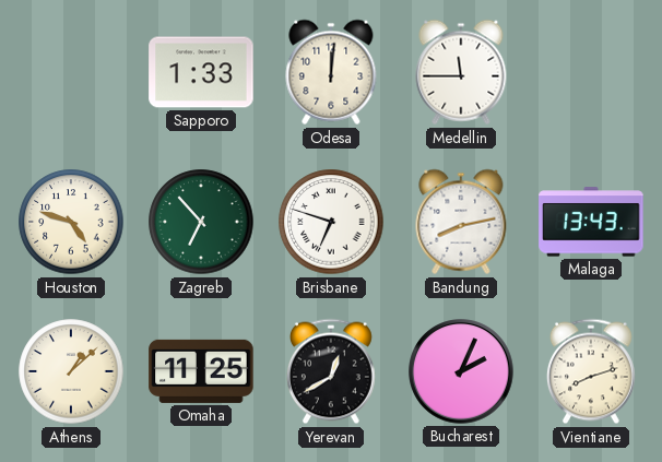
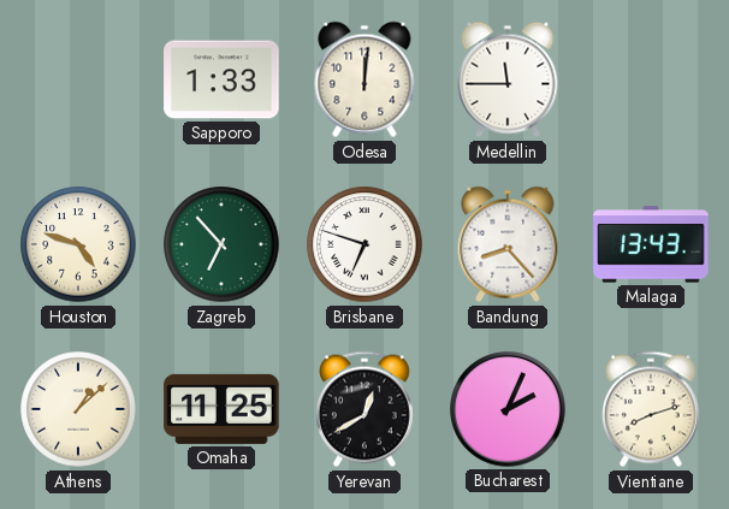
Bandung: 8:13 -> 8:23 (508, 244)
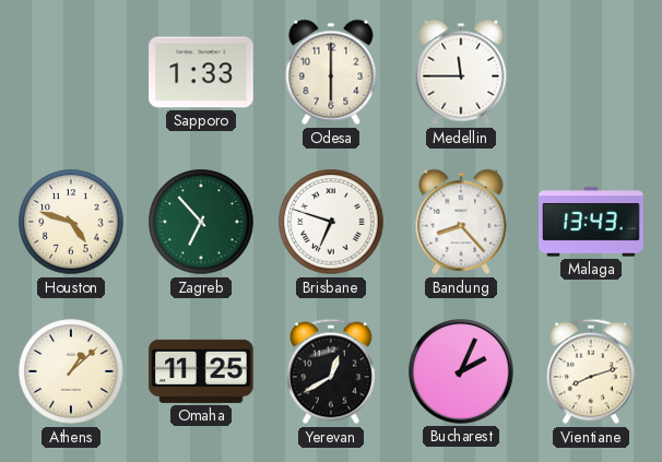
Odesa: 12:01 -> 6:00 (331, 72)
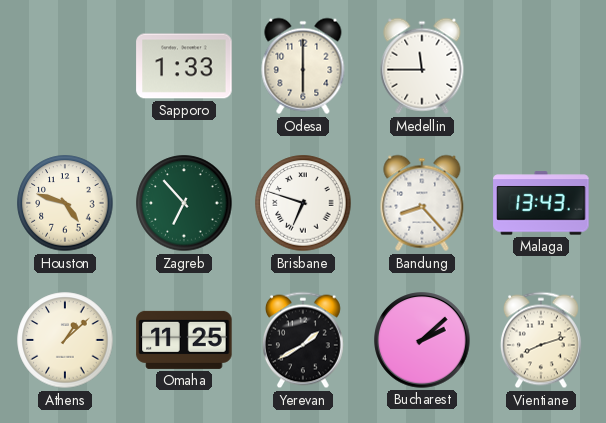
Yerevan: 12:40 -> 1:40 (303, 340)
Bucharest: 2:04 -> 2:08 (422, 340)
